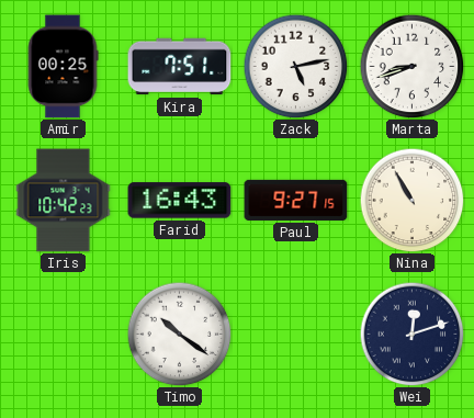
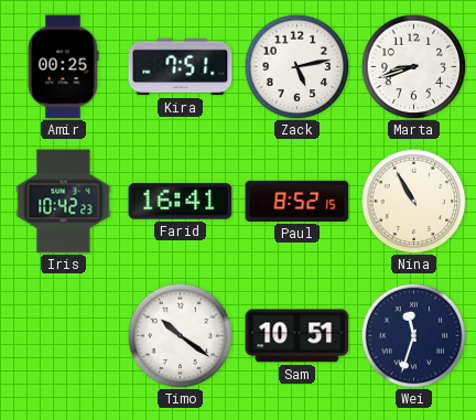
Farid: 16:43 -> 16:41 (181, 202)
Paul: 9:27 -> 8:52 (297, 201)
Sam: none -> 10:51 (297, 336)
Wei: 12:12 -> 11:33 (413, 335)
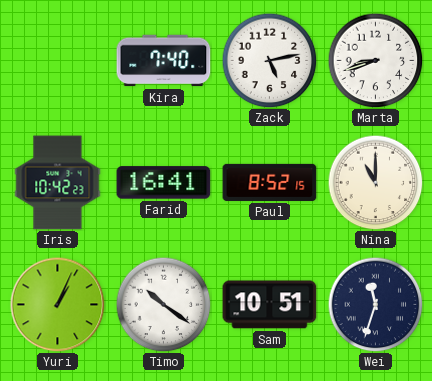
Amir: 00:25 -> none (63, 67)
Kira: 7:51 -> 7:40 (164, 61)
Nina: 10:55 -> 11:00 (375, 182)
Yuri: none -> 1:04 (57, 304)
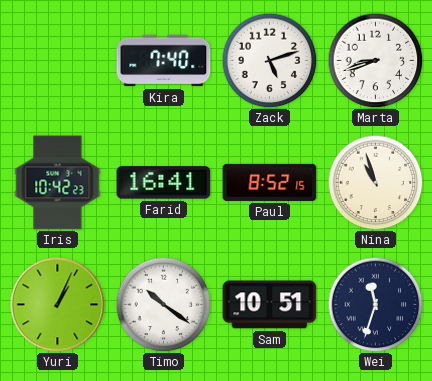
Zack: 5:13 -> 5:12 (269, 60)
Nina: 11:00 -> 10:57 (375, 182)
